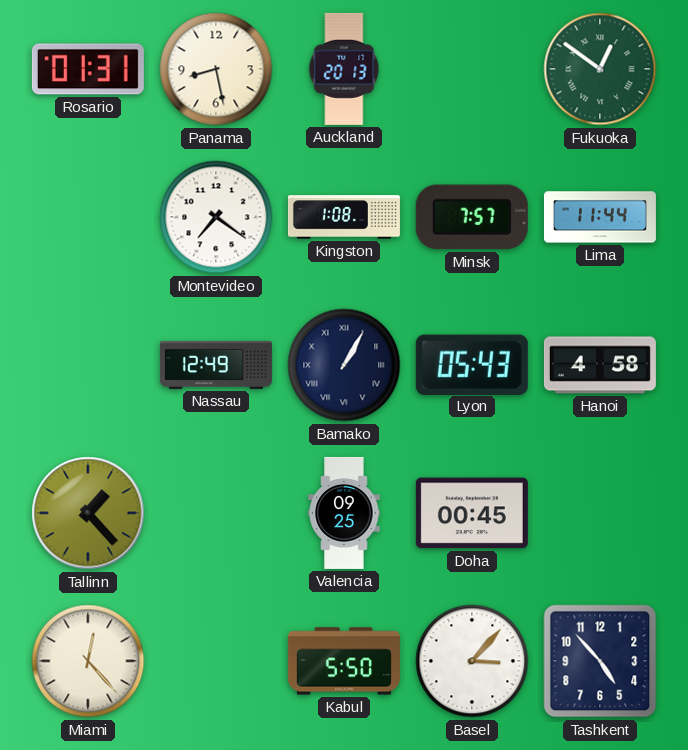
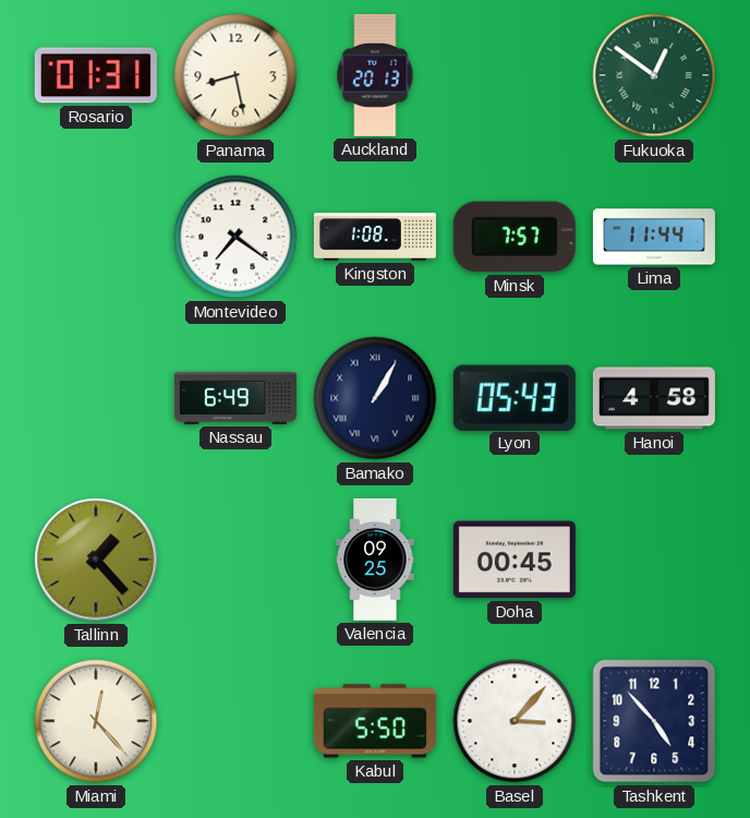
Nassau: 12:49 -> 6:49 (235, 398)
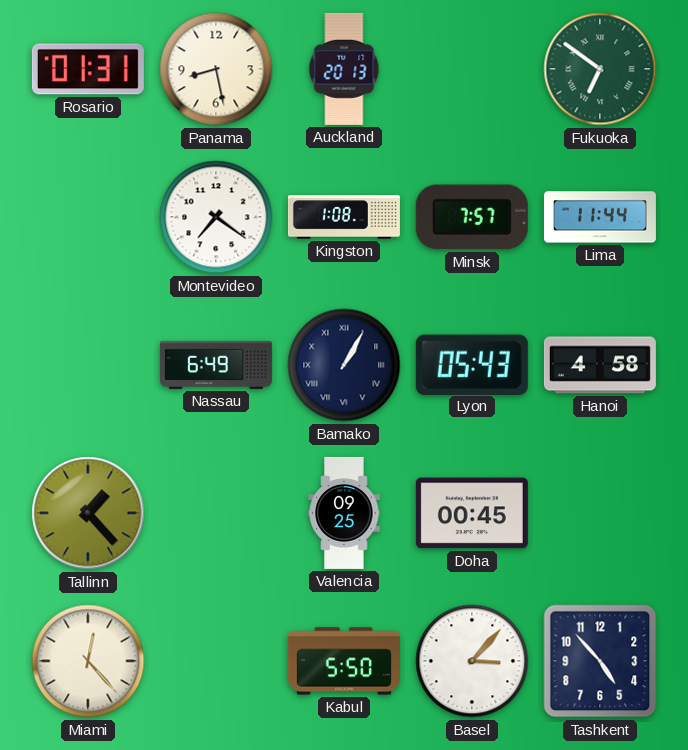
Fukuoka: 12:51 -> 6:51 (600, 69)
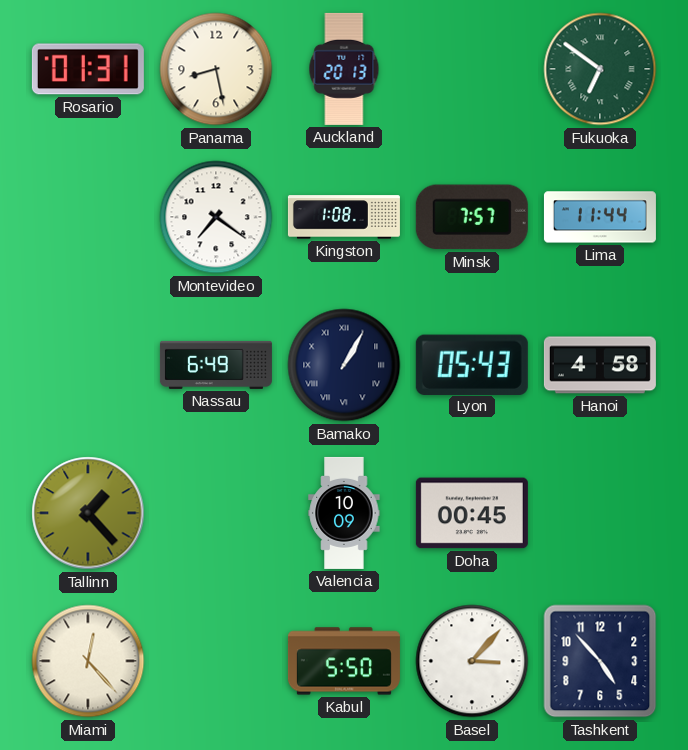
Valencia: 09:25 -> 10:09 (344, 513)
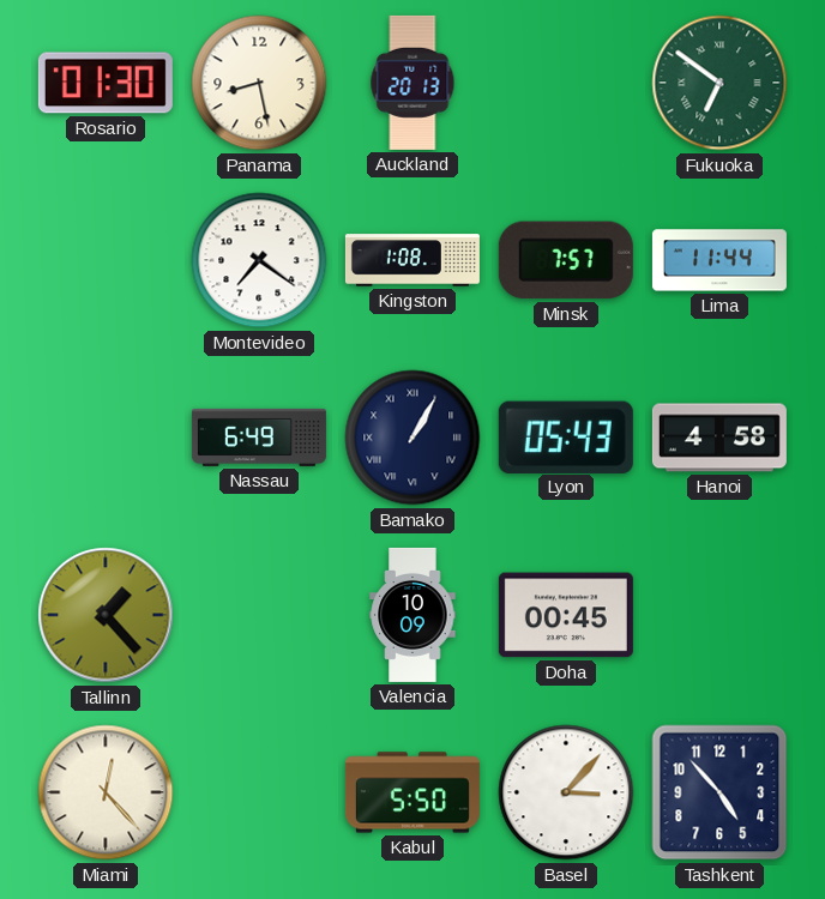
Rosario: 01:31 -> 01:30 (106, 83)
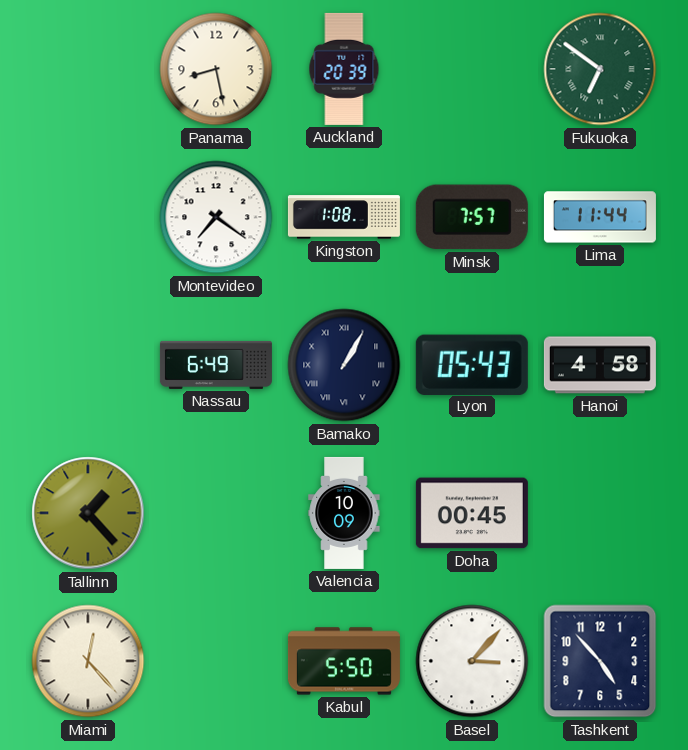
Rosario: 01:30 -> none (106, 83)
Auckland: 20:13 -> 20:39 (344, 69)
